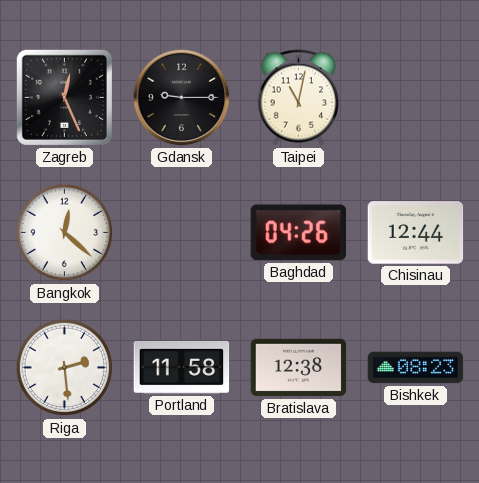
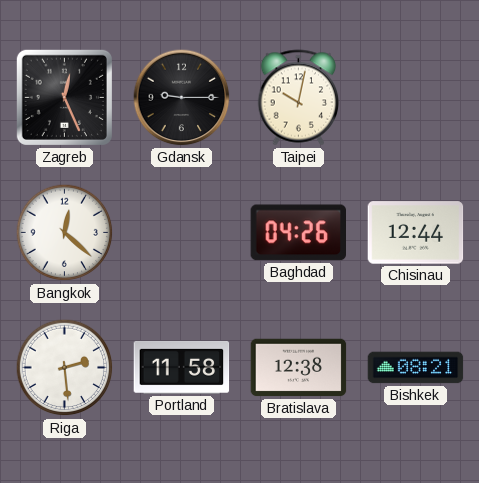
Taipei: 11:02 -> 10:02 (299, 98)
Bishkek: 08:23 -> 08:21 (416, 368)
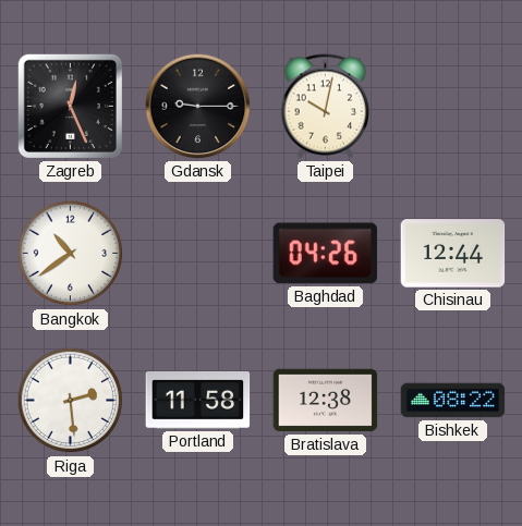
Bangkok: 12:22 -> 10:39 (71, 254)
Bishkek: 08:21 -> 08:22 (453, 401)
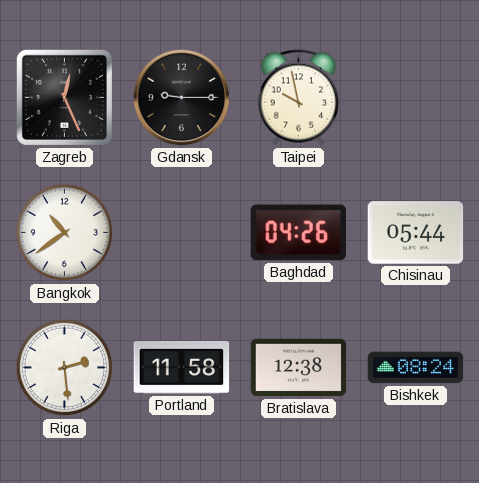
Taipei: 10:02 -> 9:58 (299, 98)
Chisinau: 12:44 -> 05:44 (416, 233)
Bishkek: 08:22 -> 08:24 (416, 368)
